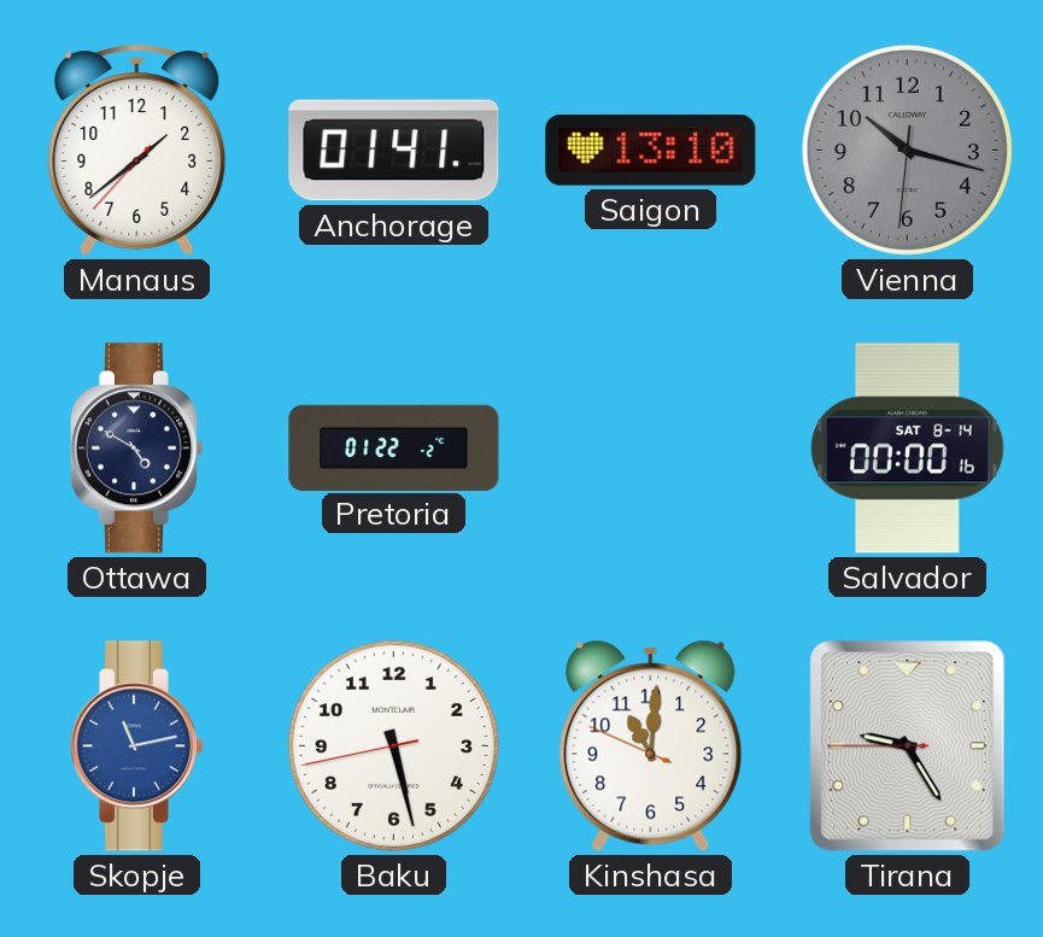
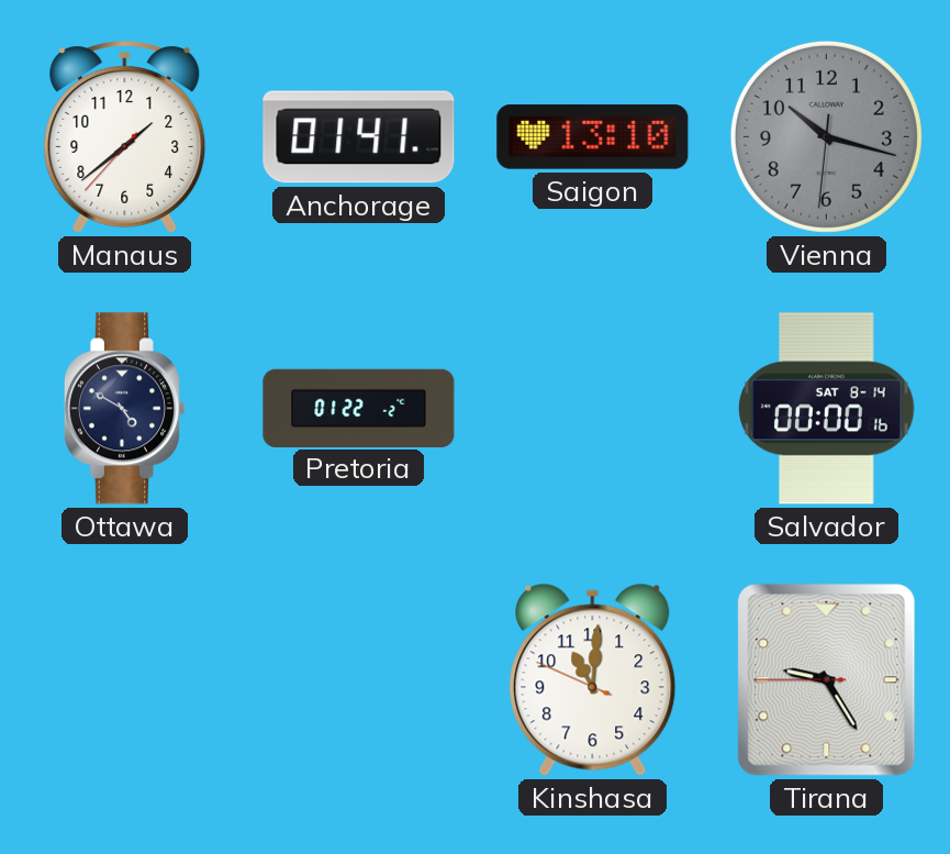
Skopje: 11:13 -> none (136, 746)
Baku: 5:27 -> none (393, 745)
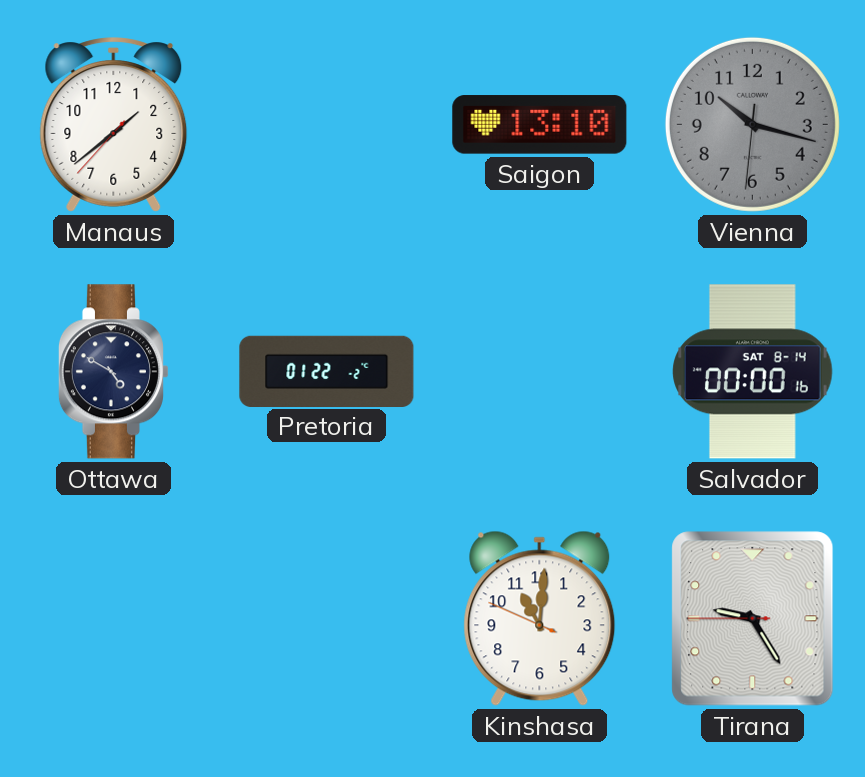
Anchorage: 01:41 -> none (359, 137)
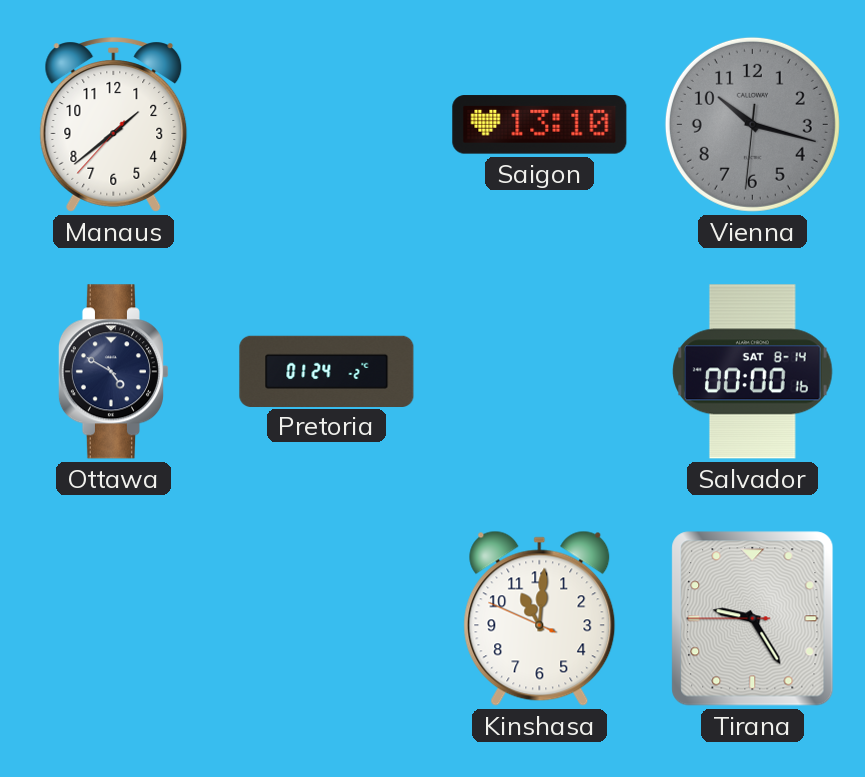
Pretoria: 01:22 -> 01:24 (327, 371)
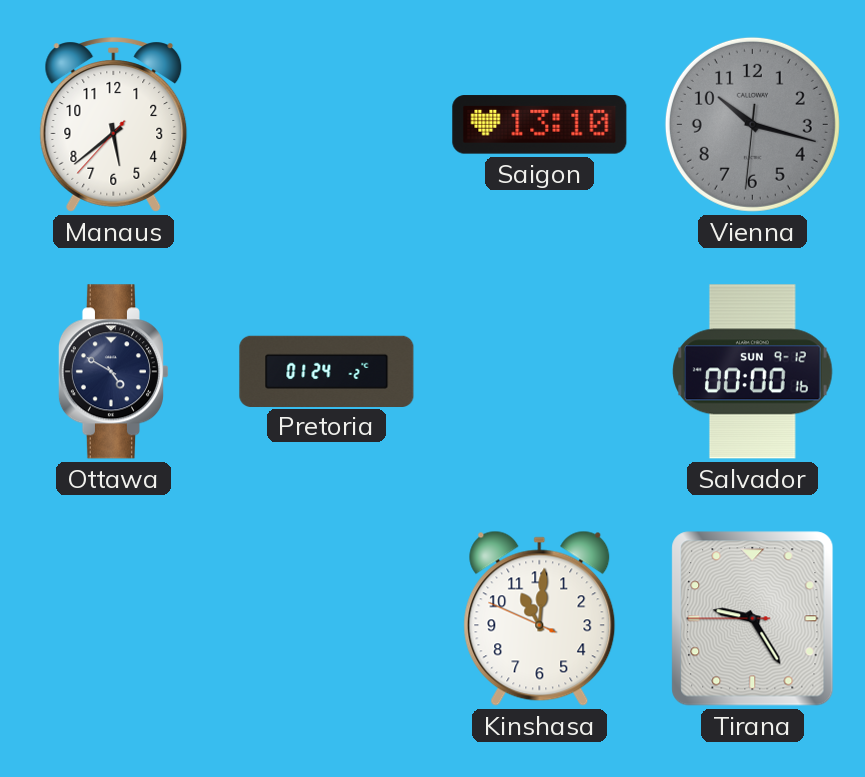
Manaus: 1:38 -> 5:38 (114, 125)
Salvador date: SAT 8-14 -> SUN 9-12 (753, 372)
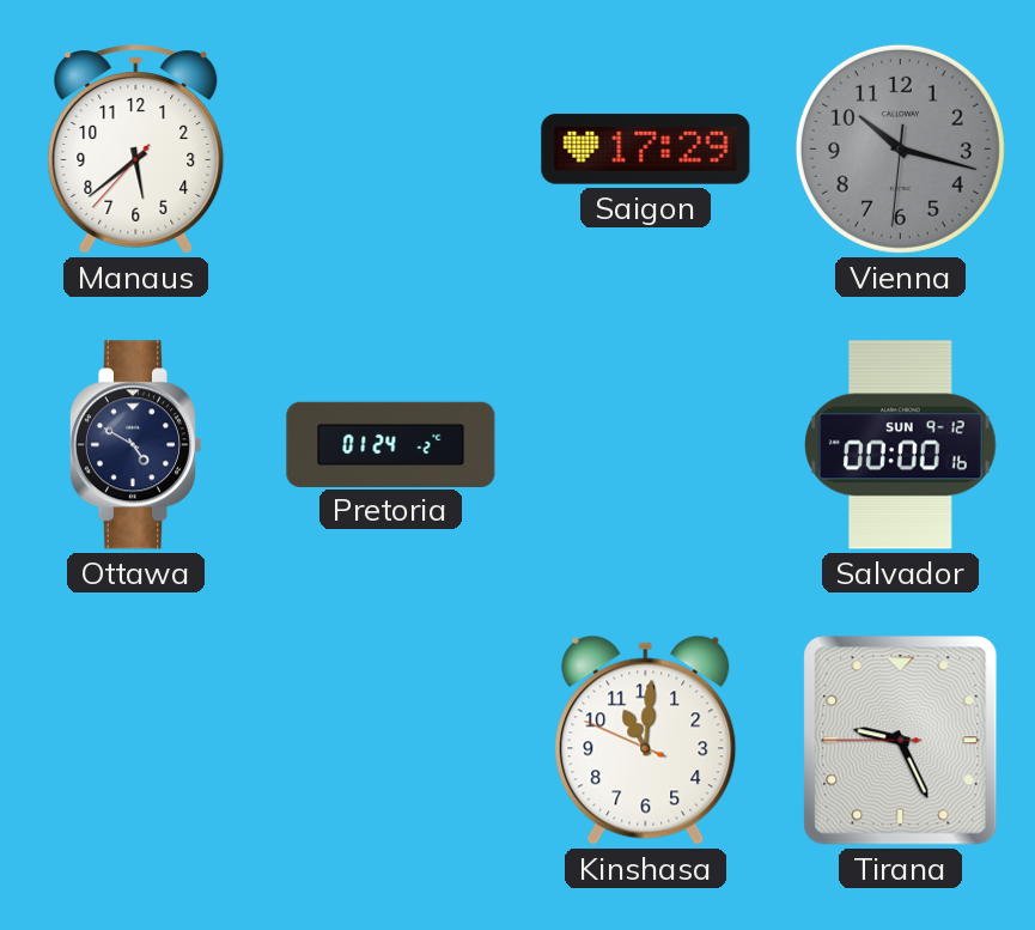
Saigon: 13:10 -> 17:29 (646, 150)
Tirana: 9:24 -> 9:25 (901, 741)
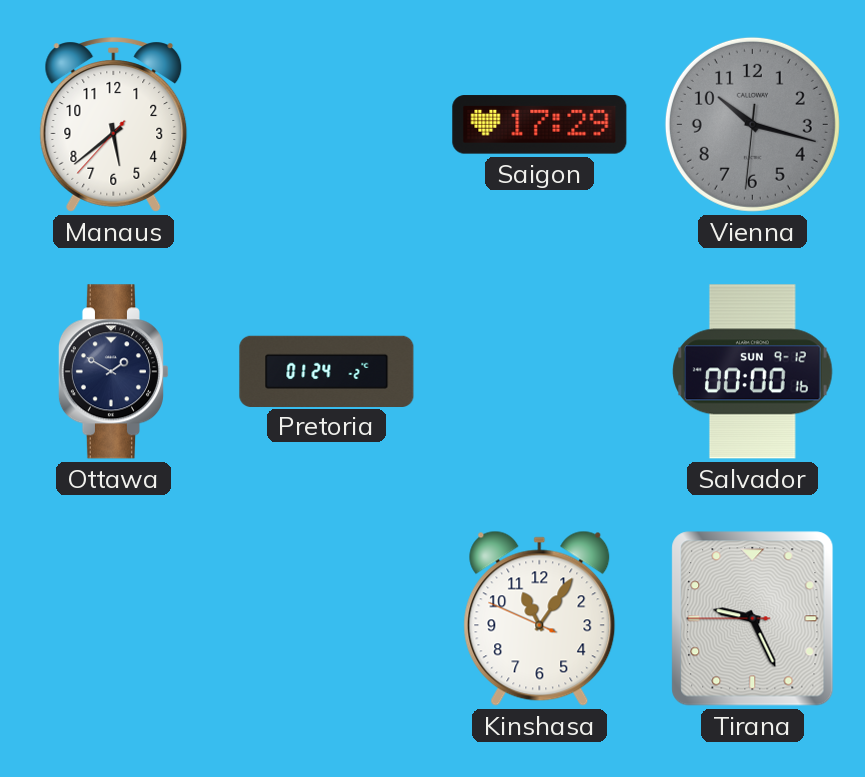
Ottawa: 4:50 -> 1:50 (113, 372)
Kinshasa: 11:00 -> 11:05 (540, 618)
